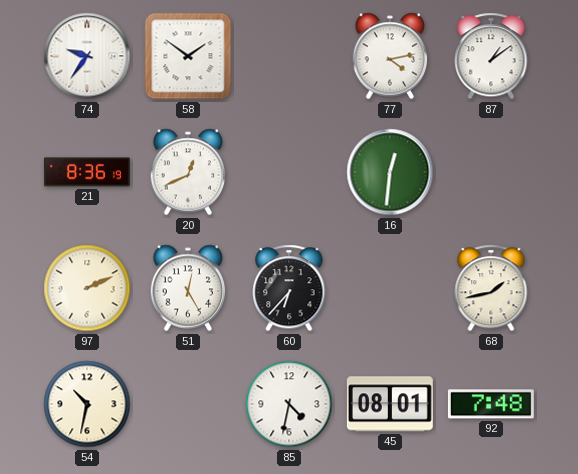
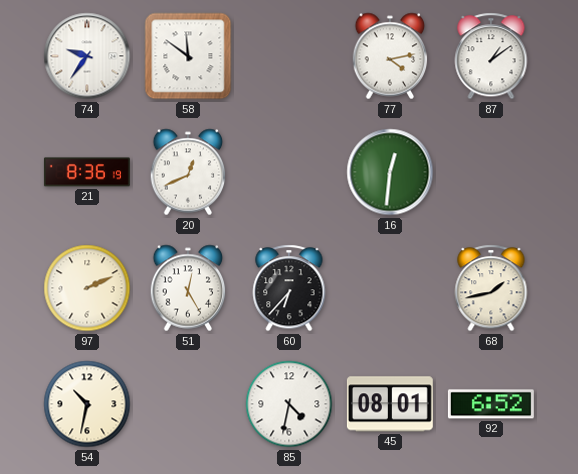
58: 1:51 -> 11:51 (188, 56)
92: 7:48 -> 6:52 (491, 404)
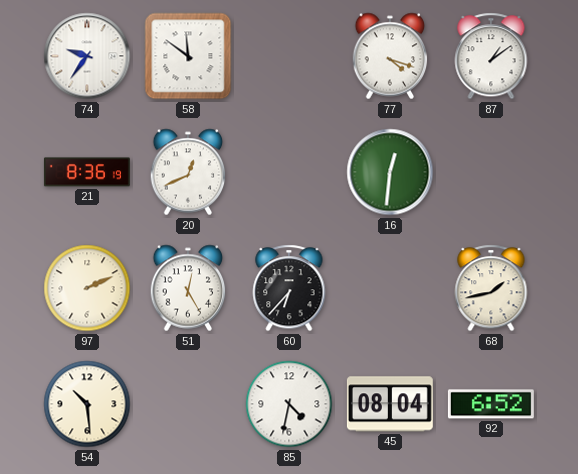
77: 4:13 -> 4:18 (390, 56)
54: 10:32 -> 10:29 (87, 404)
45: 08:01 -> 08:04 (390, 404)
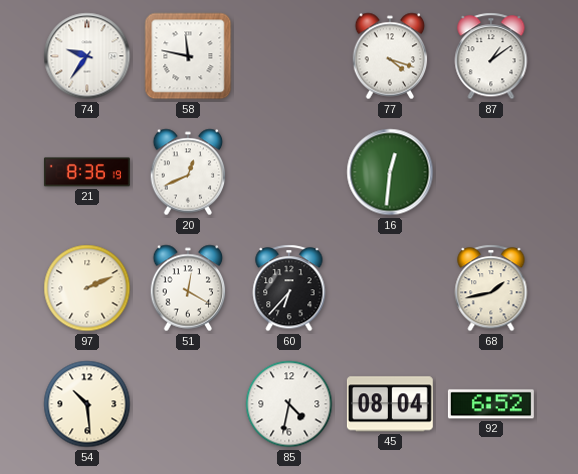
58: 11:51 -> 11:47 (188, 56)
51: 12:25 -> 12:20 (188, 288)
